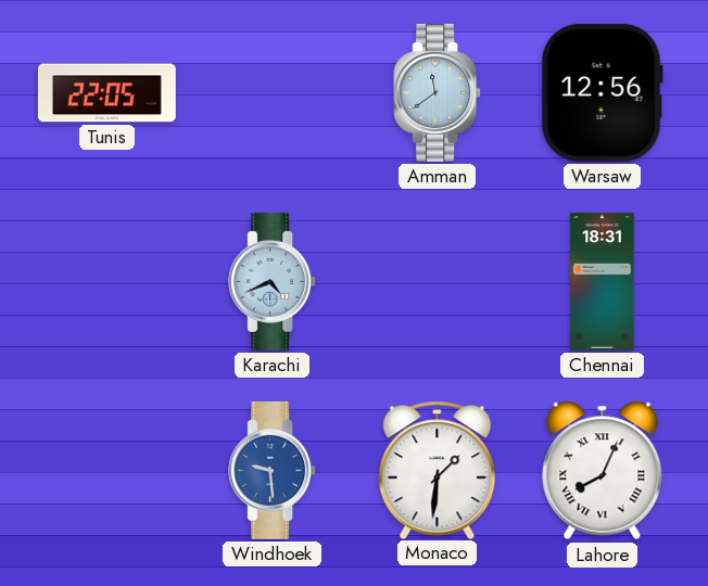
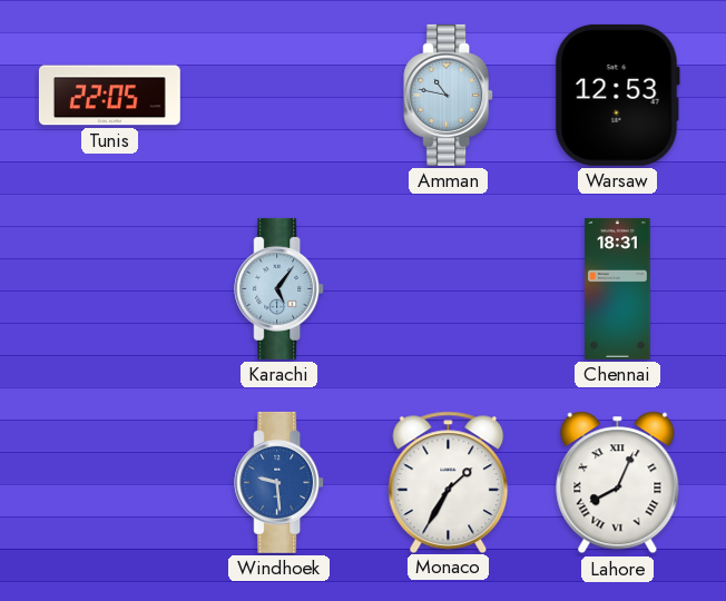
Amman: 11:39 -> 10:47 (449, 95)
Warsaw: 12:56 -> 12:53 (617, 95)
Karachi: 4:41 -> 5:06 (279, 288)
Monaco: 1:31 -> 1:35 (449, 482)
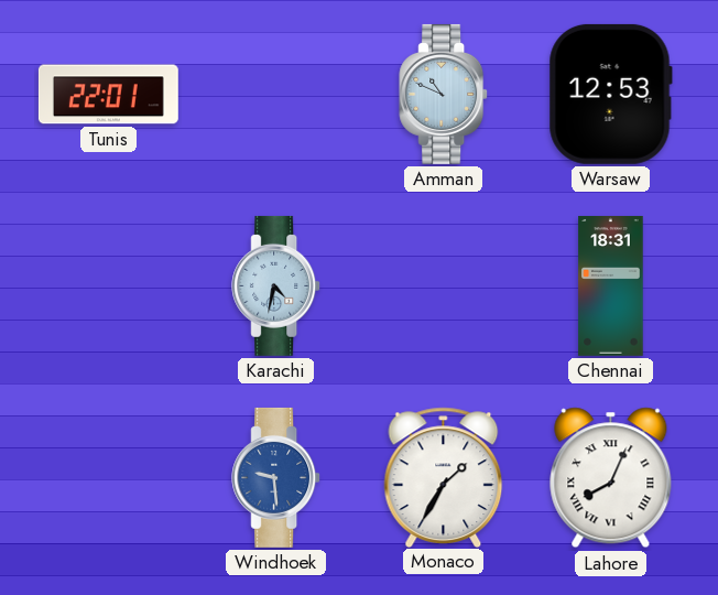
Tunis: 22:05 -> 22:01 (108, 95)
Amman: 10:47 -> 10:49 (444, 94)
Karachi: 5:06 -> 4:32 (276, 285)
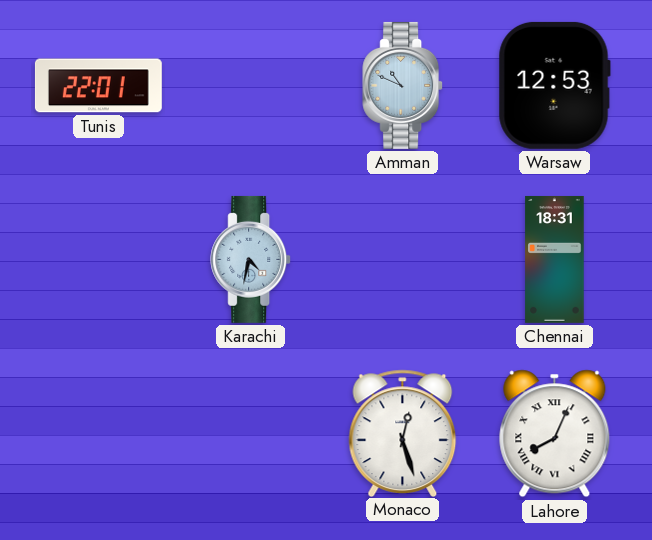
Windhoek: 9:29 -> none (276, 477)
Monaco: 1:35 -> 12:27 (403, 433)
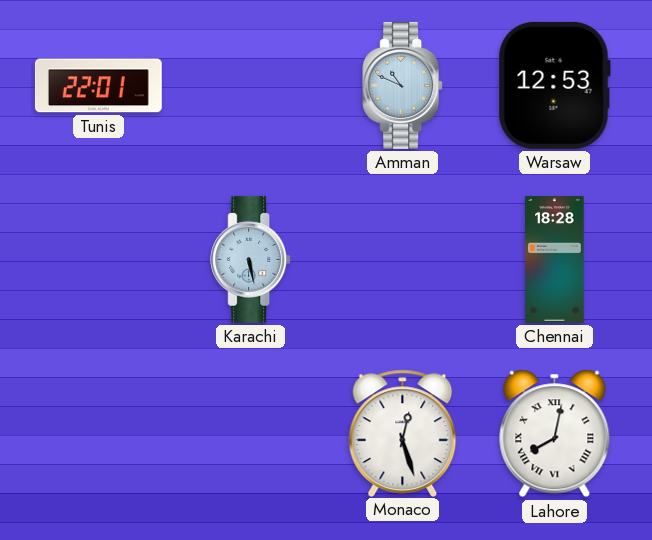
Karachi: 4:32 -> 5:28 (251, 259)
Chennai: 18:31 -> 18:28 (555, 259)
Lahore: 8:04 -> 8:02 (555, 434)
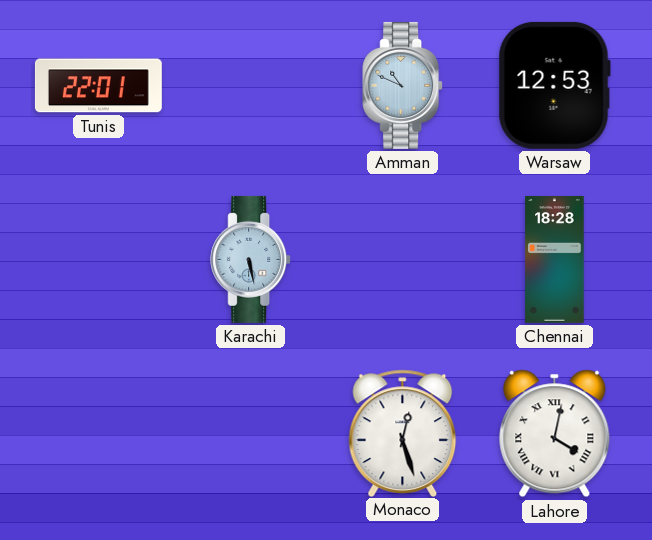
Lahore: 8:02 -> 4:02 (555, 434)
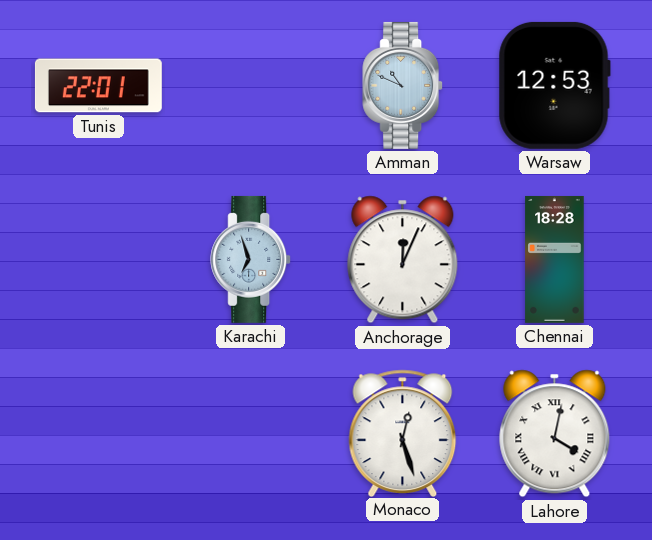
Karachi: 5:28 -> 6:57 (251, 259)
Anchorage: none -> 12:04 (403, 260)
